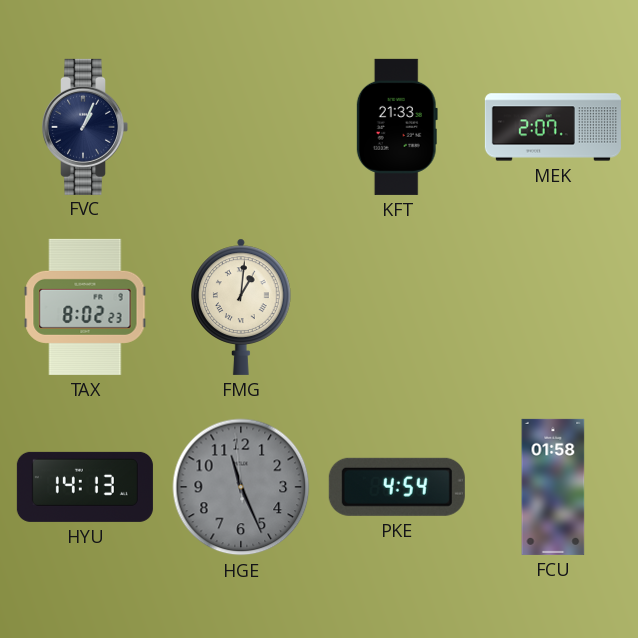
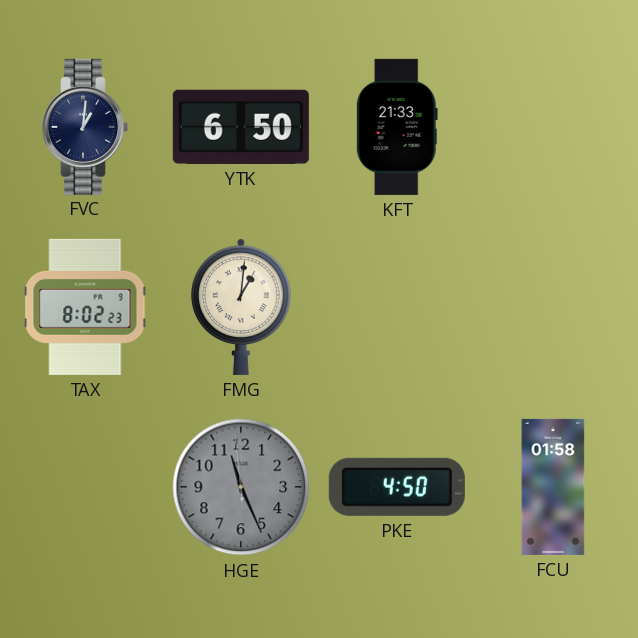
FVC: 1:04 -> 1:01 (86, 127)
YTK: none -> 6:50 (241, 127)
MEK: 2:07 -> none (553, 127)
HYU: 14:13 -> none (85, 487)
PKE: 4:54 -> 4:50 (397, 487)
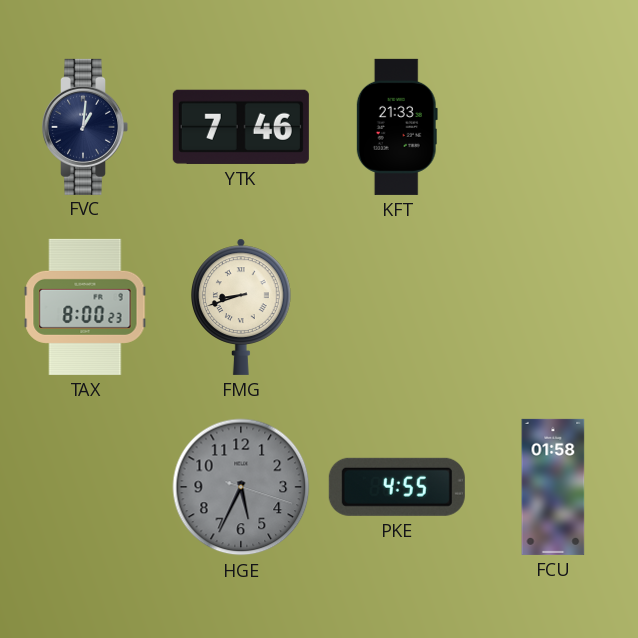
YTK: 6:50 -> 7:46 (241, 127)
TAX: 8:02 -> 8:00 (85, 307)
FMG: 1:01 -> 8:42 (242, 307)
HGE: 11:25 -> 5:34 (241, 487)
PKE: 4:50 -> 4:55 (397, 487)
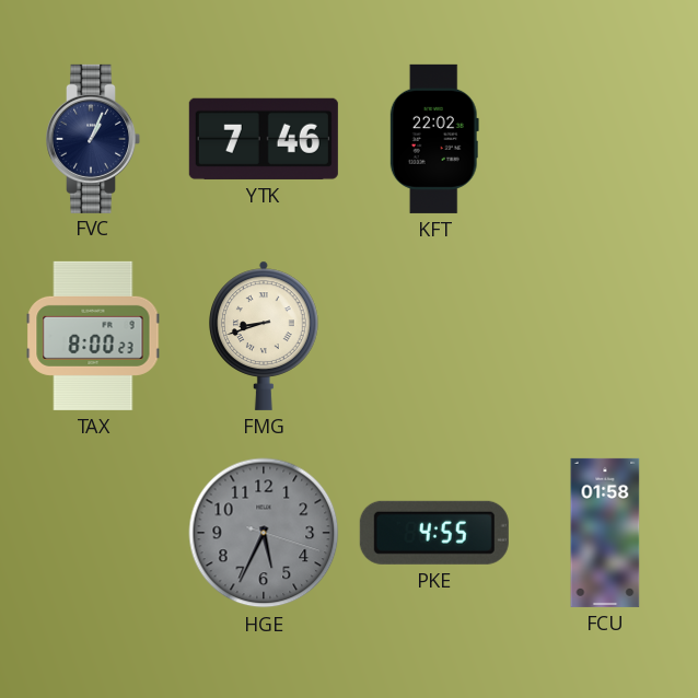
FVC: 1:01 -> 1:04 (94, 139)
KFT: 21:33 -> 22:02 (434, 139)
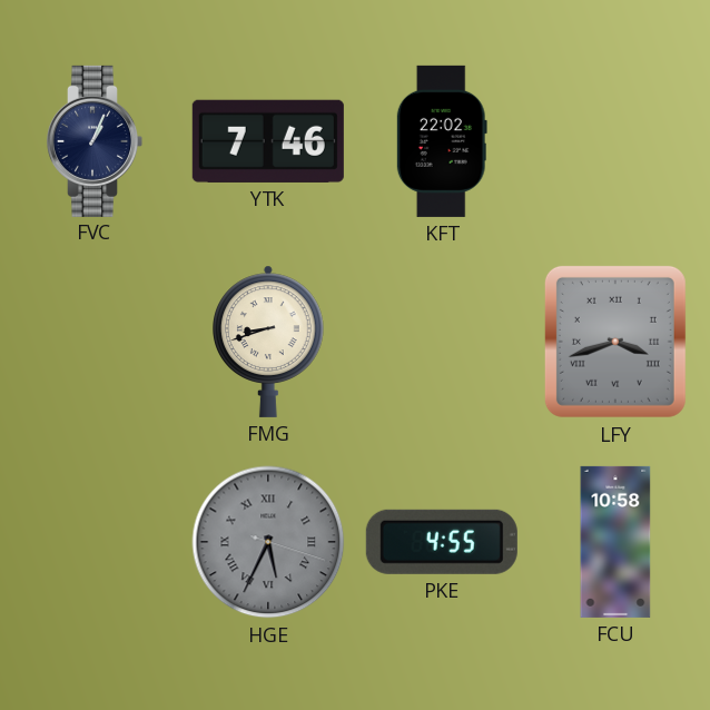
TAX: 8:00 -> none (93, 336)
LFY: none -> 3:42 (615, 342)
HGE numerals: Arabic -> Roman (268, 542)
FCU: 01:58 -> 10:58 (615, 542)
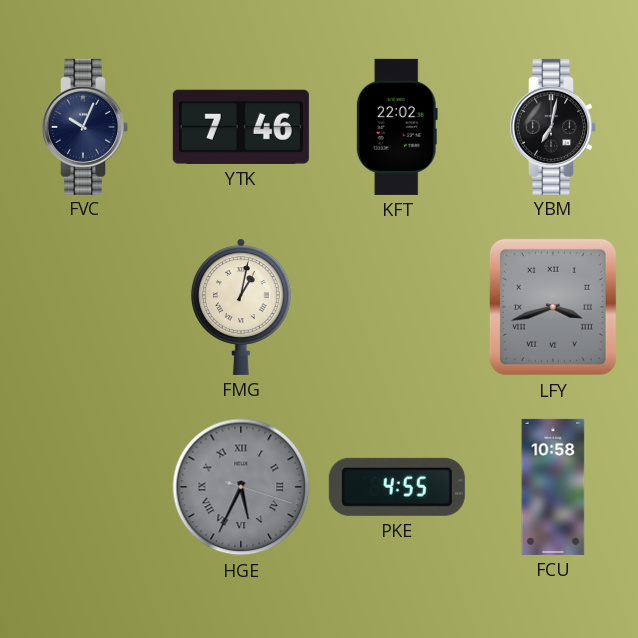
FVC: 1:04 -> 10:04 (86, 127)
YBM: none -> 7:02 (554, 127)
FMG: 8:42 -> 1:02 (242, 307)
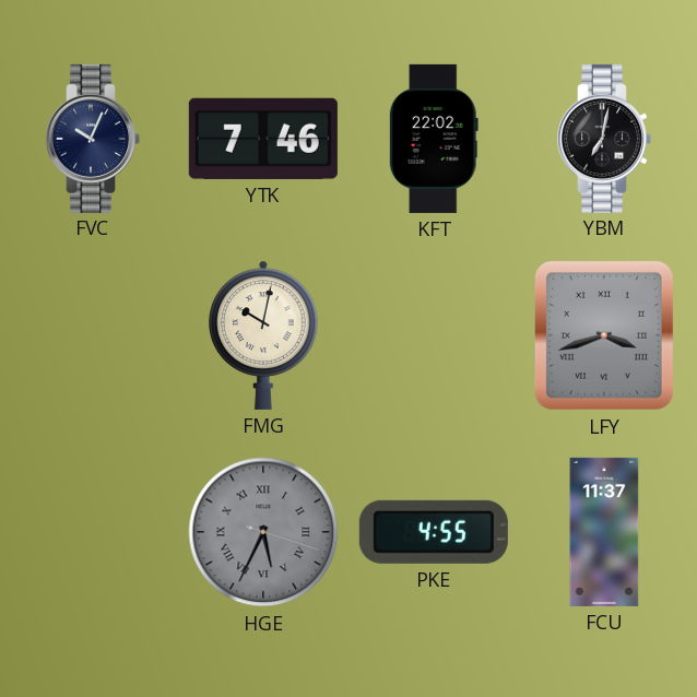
FMG: 1:02 -> 10:02 (264, 335)
FCU: 10:58 -> 11:37 (604, 532)
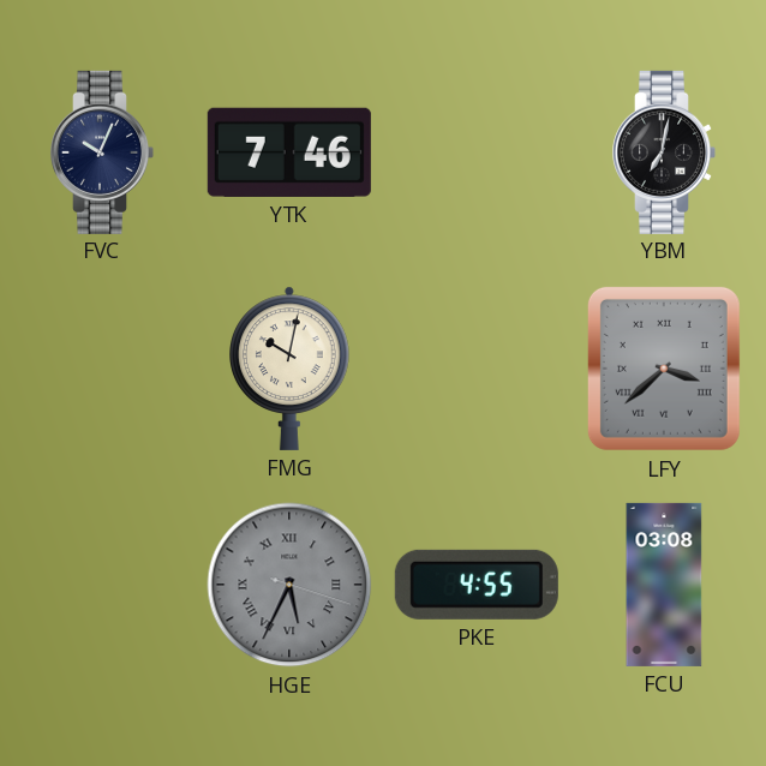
KFT: 22:02 -> none (434, 139)
LFY: 3:42 -> 3:38 (664, 369)
FCU: 11:37 -> 03:08 (664, 585)
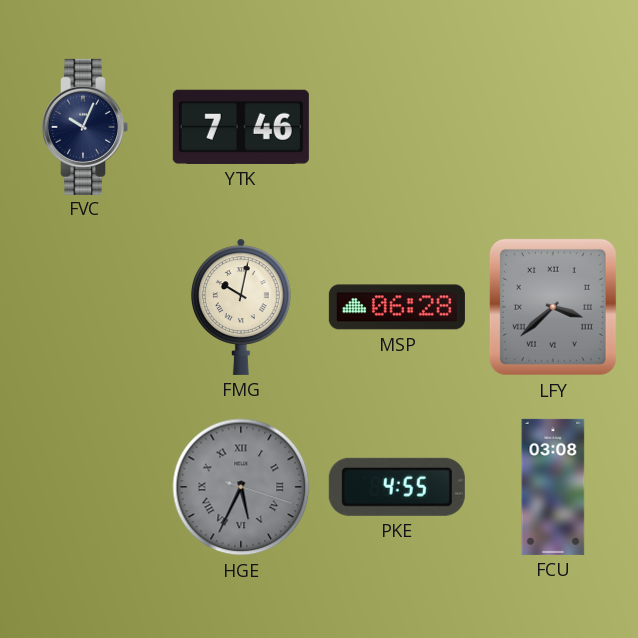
YBM: 7:02 -> none (665, 152)
MSP: none -> 06:28 (397, 307)
